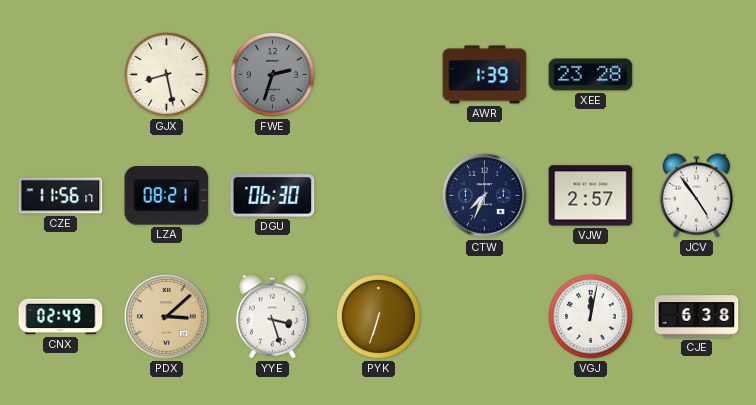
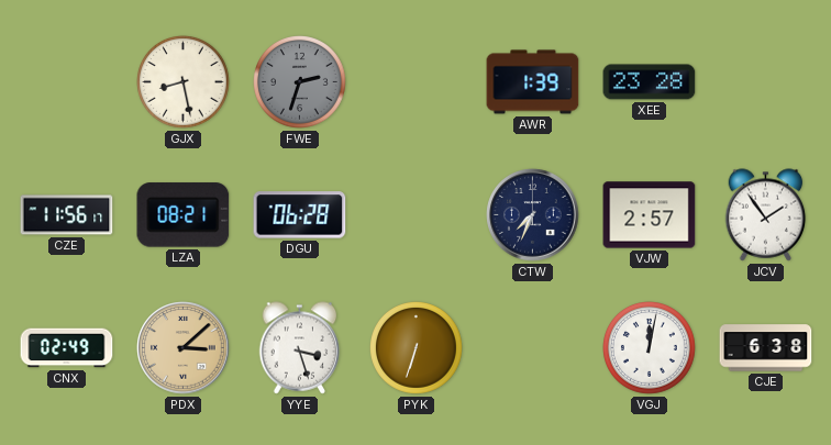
DGU: 06:30 -> 06:28 (300, 215)
JCV: 4:54 -> 1:54 (766, 215)
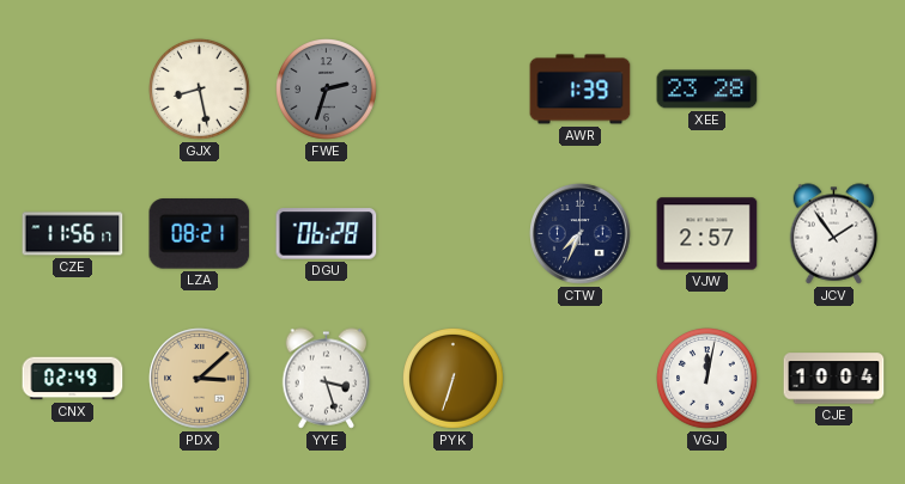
CJE: 6:38 -> 10:04 (834, 379)
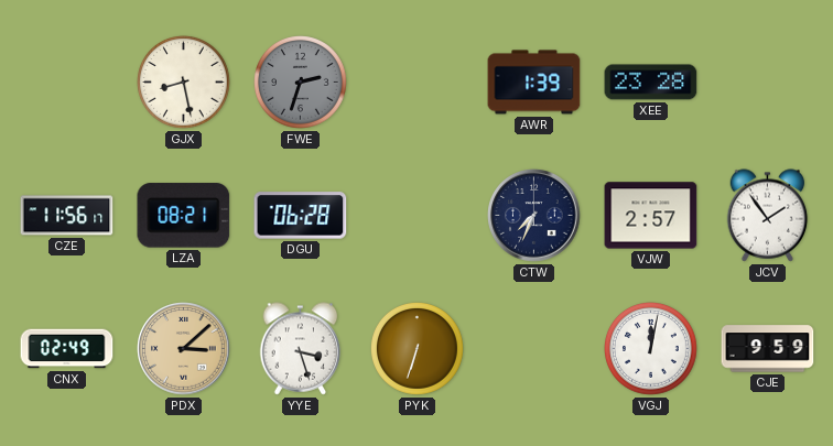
CJE: 10:04 -> 9:59 (768, 349)
